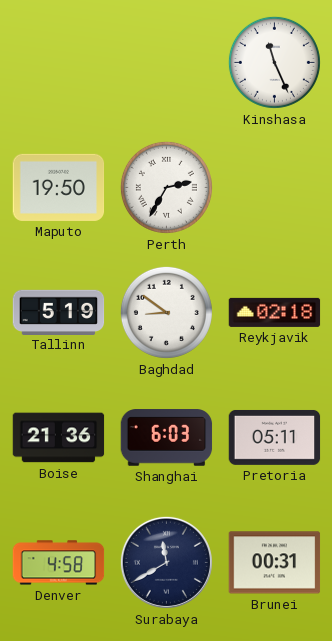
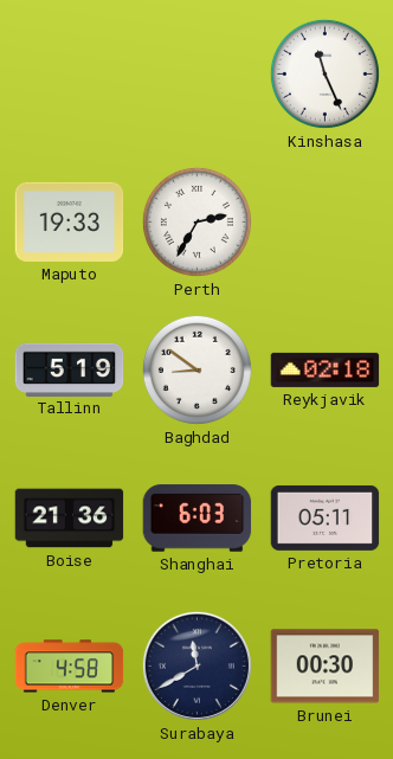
Maputo: 19:50 -> 19:33 (70, 221)
Brunei: 00:31 -> 00:30 (326, 667)
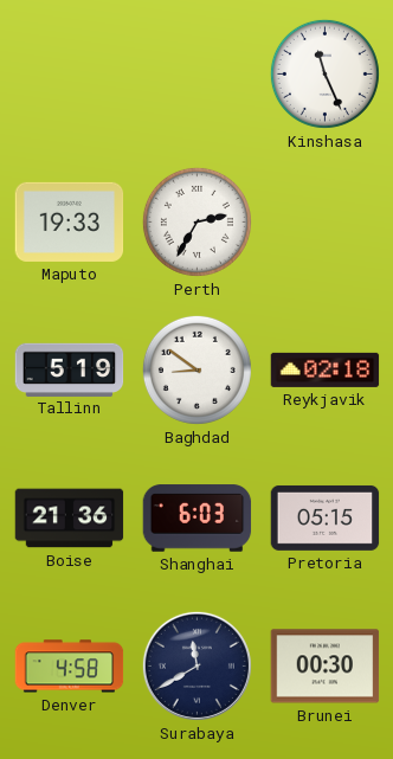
Pretoria: 05:11 -> 05:15 (326, 517)
